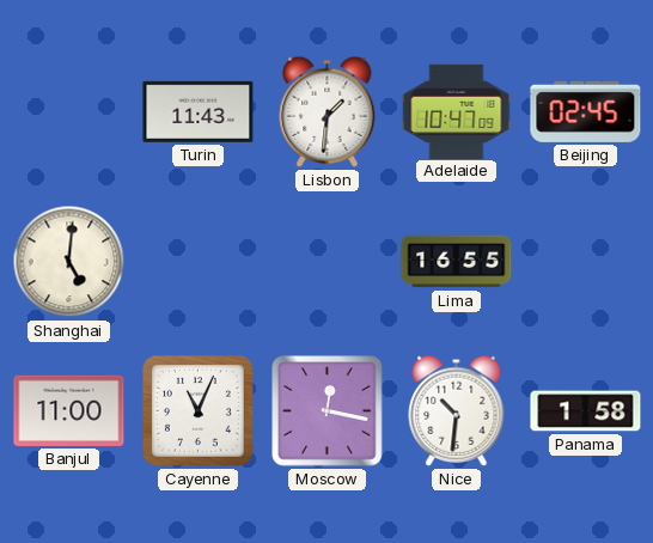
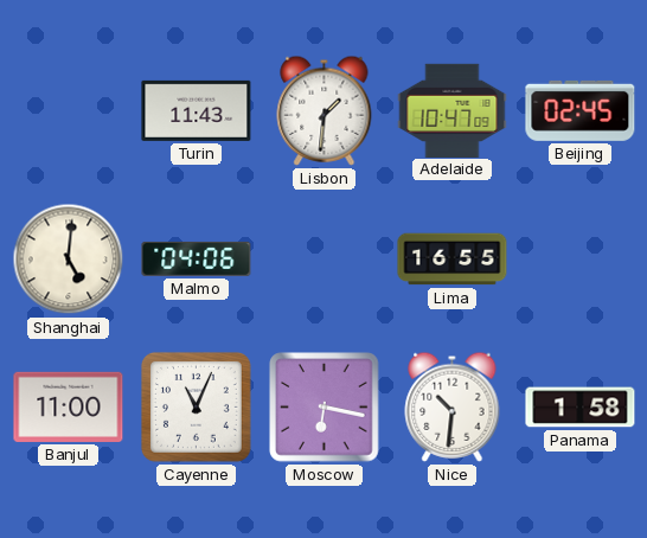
Malmo: none -> 04:06 (197, 258)
Moscow: 12:17 -> 6:17 (325, 408)
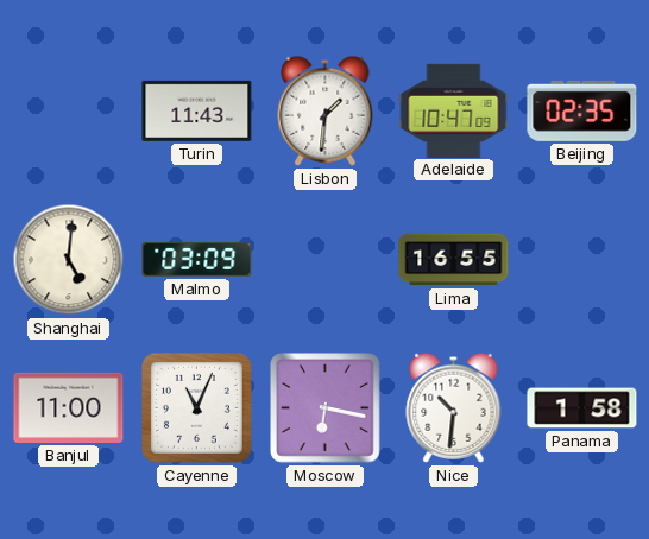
Beijing: 02:45 -> 02:35 (582, 110)
Malmo: 04:06 -> 03:09 (197, 259)
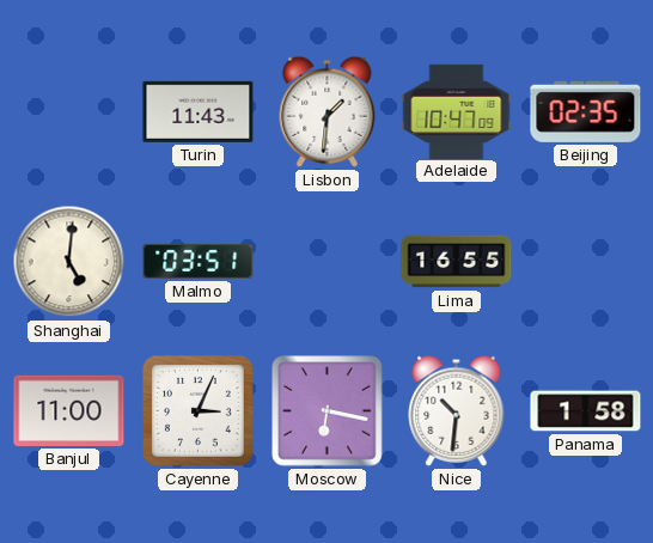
Malmo: 03:09 -> 03:51 (199, 261)
Cayenne: 11:04 -> 3:04 (197, 410)
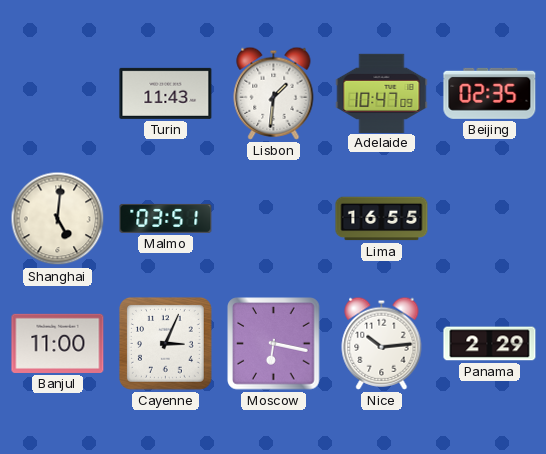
Nice: 10:31 -> 10:14 (382, 343)
Panama: 1:58 -> 2:29 (490, 344)
